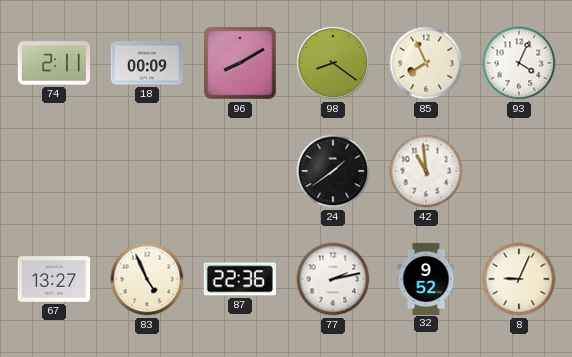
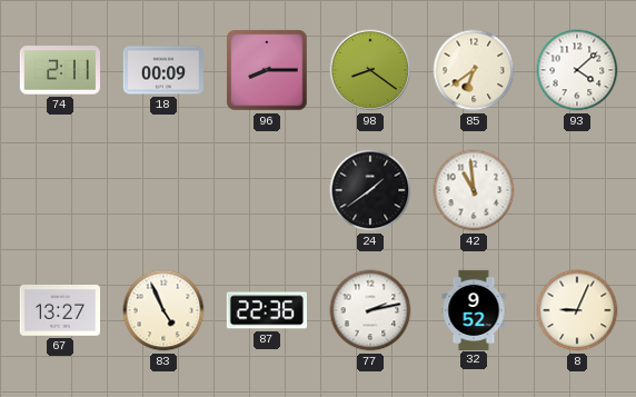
96: 8:10 -> 8:15 (267, 70)
85: 7:56 -> 6:39 (474, 70)
93: 4:04 -> 4:08 (577, 70)
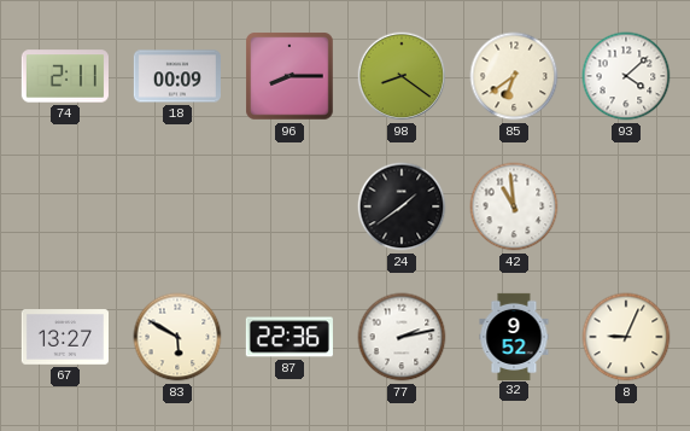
83: 4:56 -> 5:50 (177, 337)
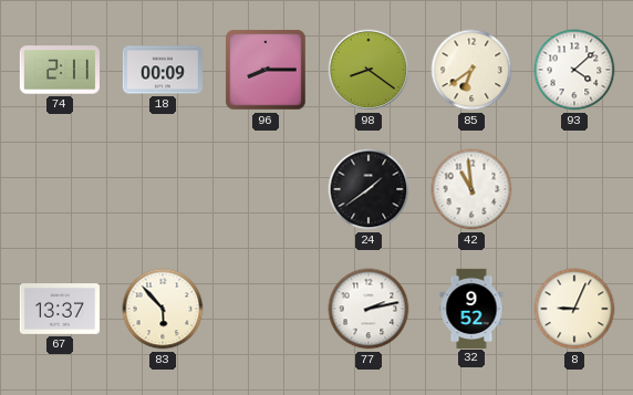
67: 13:27 -> 13:37 (59, 309)
83: 5:50 -> 5:53 (163, 309)
87: 22:36 -> none (290, 337)
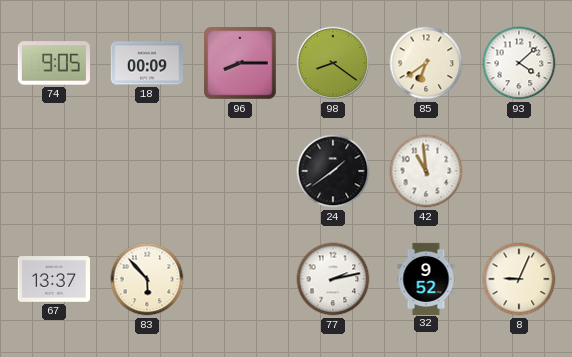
74: 2:11 -> 9:05 (54, 63)
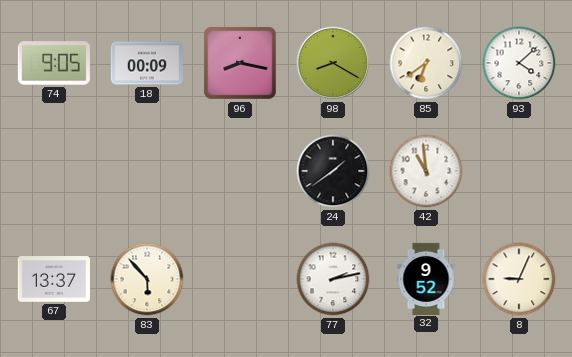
96: 8:15 -> 8:17 (240, 63)
98: 8:21 -> 8:20 (333, 63)
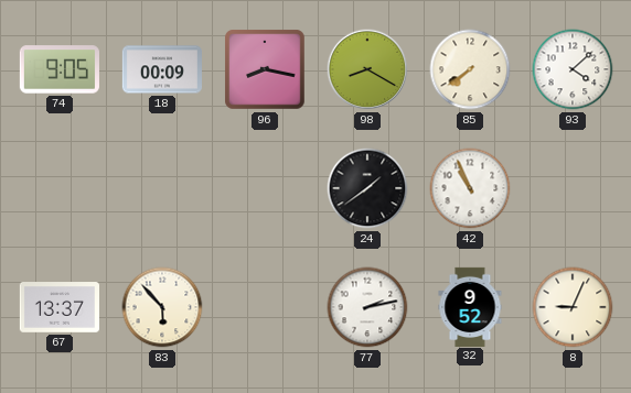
85: 6:39 -> 7:39 (470, 69)
42: 10:59 -> 10:56 (470, 188)
